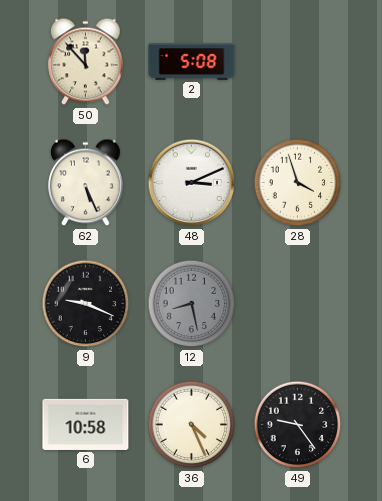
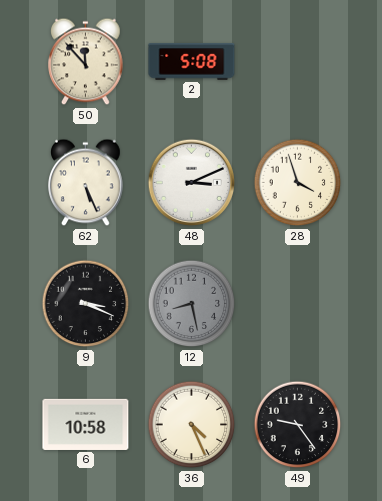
9: 9:19 -> 3:19 (86, 304)
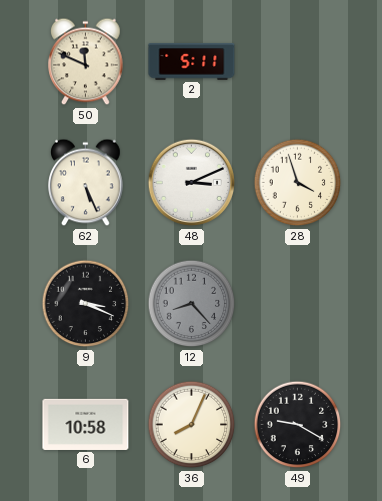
50: 11:53 -> 11:49 (86, 62)
2: 5:08 -> 5:11 (192, 62)
12: 8:28 -> 8:23 (192, 304)
36: 4:26 -> 8:04 (192, 425)
49: 9:24 -> 9:20 (298, 425)
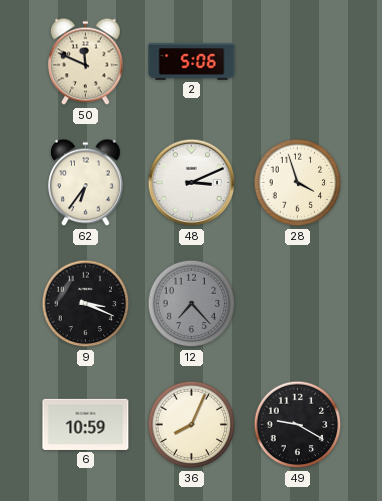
2: 5:11 -> 5:06 (192, 62)
62: 5:26 -> 6:36 (86, 183)
12: 8:23 -> 7:23 (192, 304)
6: 10:58 -> 10:59 (86, 424)
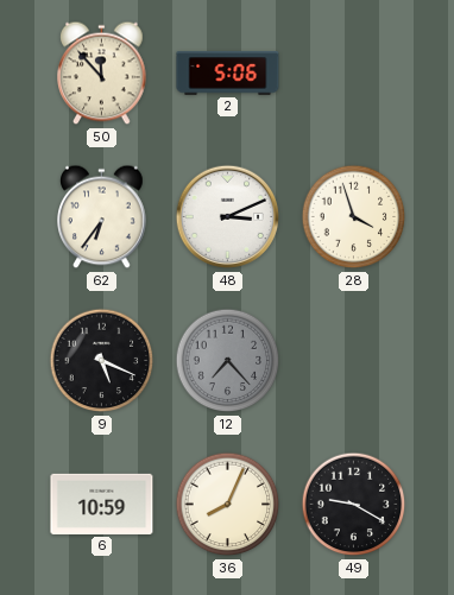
50: 11:49 -> 11:53 (102, 74)
9: 3:19 -> 5:19 (102, 361)
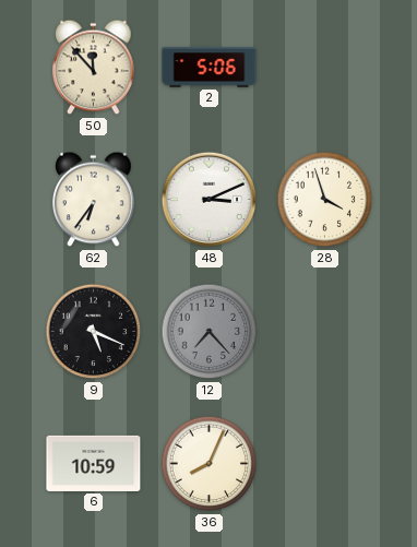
49: 9:20 -> none (354, 505)
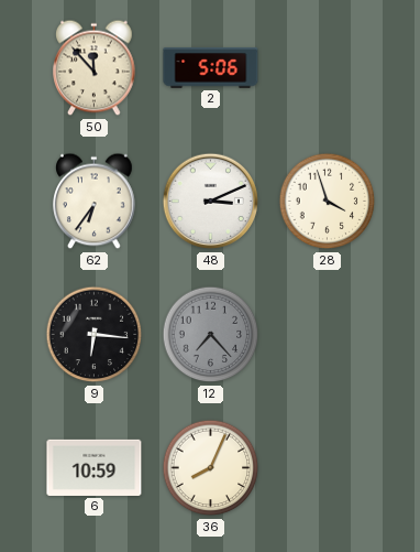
9: 5:19 -> 6:16 (95, 335)
